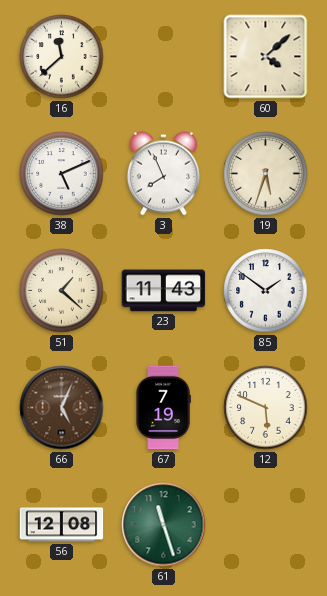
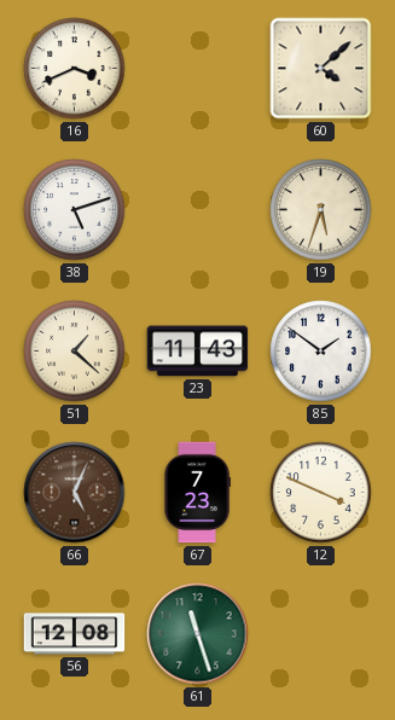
16: 11:38 -> 3:41 (75, 69)
38: 5:11 -> 5:12 (75, 210)
3: 7:56 -> none (163, 174)
67: 7:19 -> 7:23 (197, 493)
12: 5:49 -> 3:49 (321, 493)
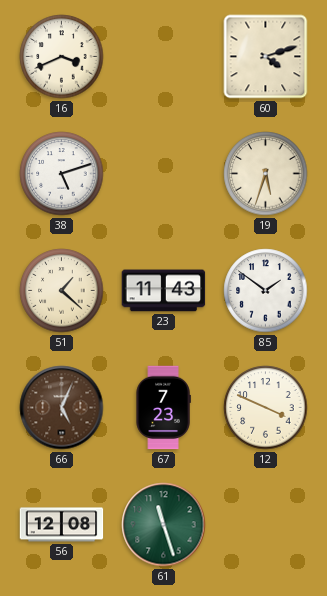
60: 4:08 -> 4:12 (266, 57)
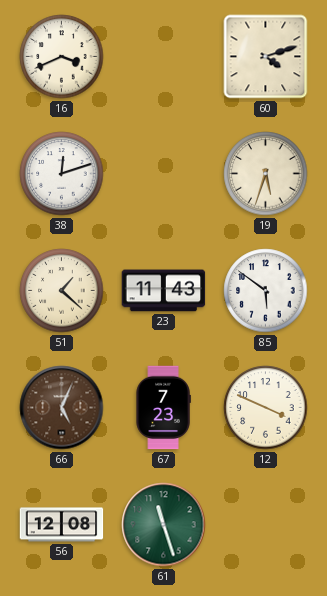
38: 5:12 -> 12:12 (62, 174)
85: 1:51 -> 5:51 (266, 291)
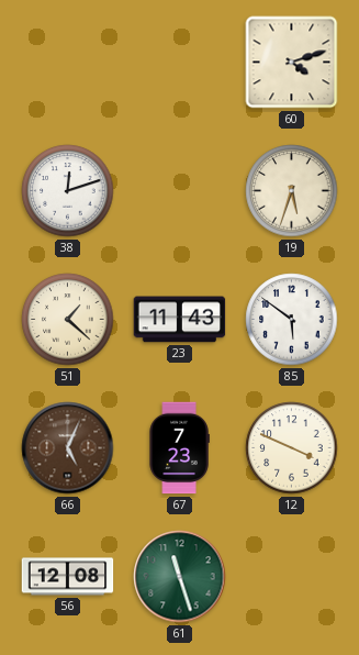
16: 3:41 -> none (62, 57)
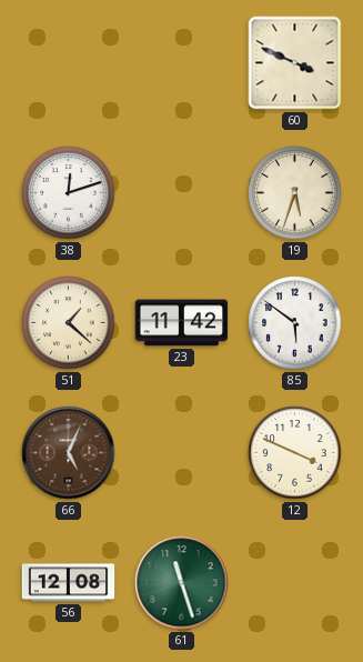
60: 4:12 -> 3:49 (295, 63)
23: 11:43 -> 11:42 (182, 323)
67: 7:23 -> none (179, 448)
